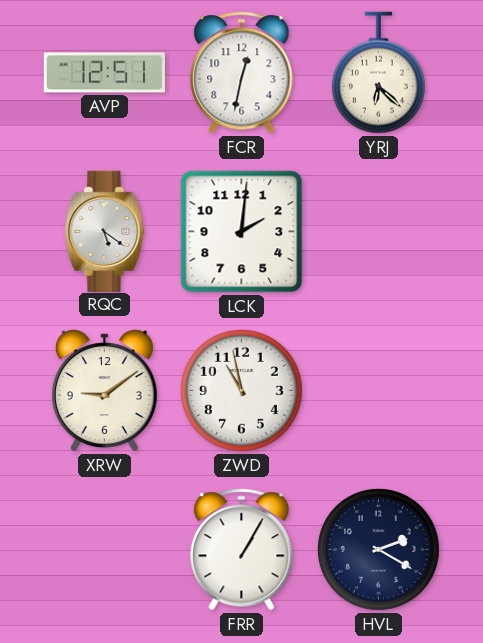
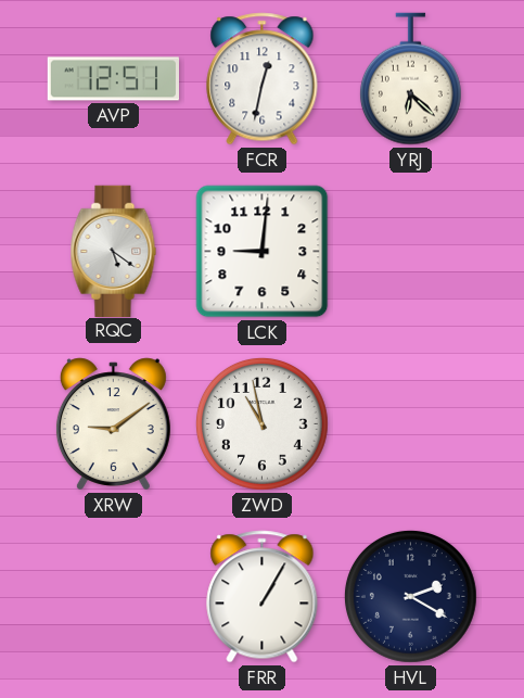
LCK: 2:01 -> 9:01 (263, 252)
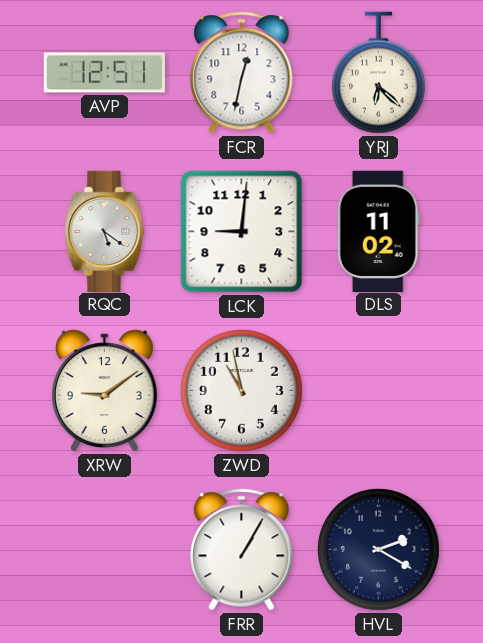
DLS: none -> 11:02 (378, 231)
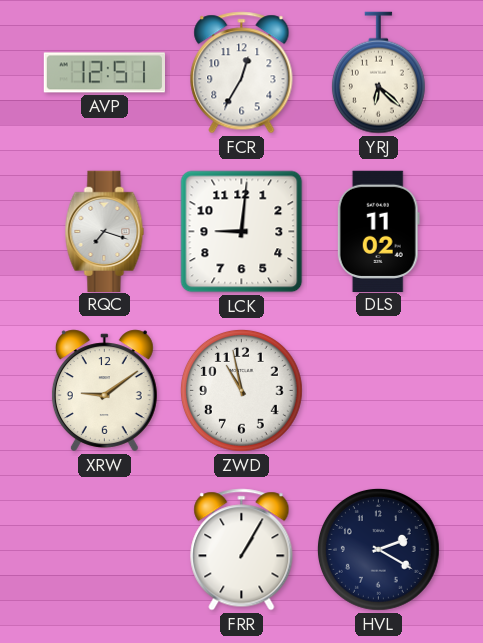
FCR: 12:32 -> 12:35 (242, 73)
RQC: 5:21 -> 7:18 (105, 231)
